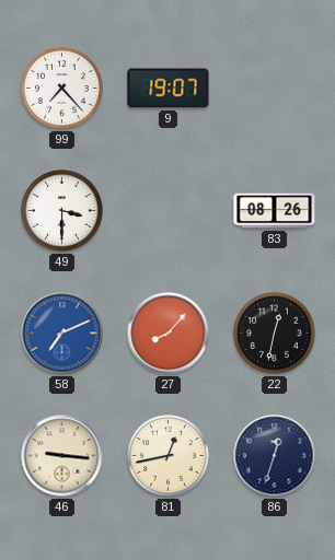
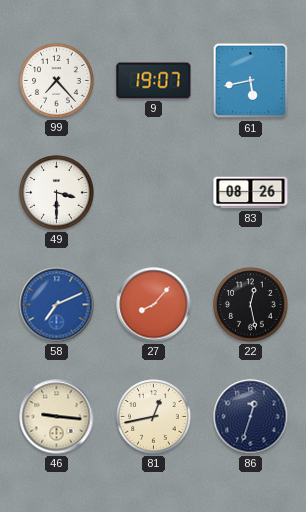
61: none -> 5:43 (251, 81)
22: 12:32 -> 12:28 (251, 305)
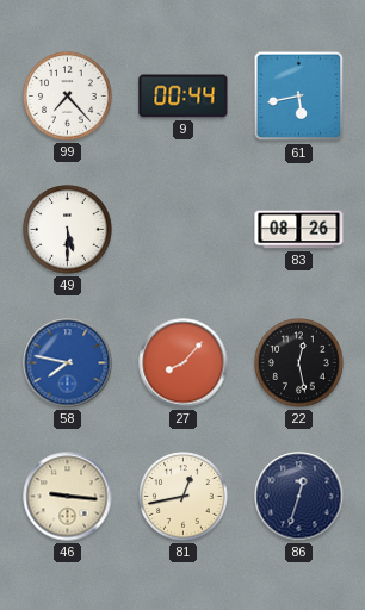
9: 19:07 -> 00:44 (184, 97)
49: 3:30 -> 5:30 (68, 230)
58: 7:11 -> 7:47 (68, 363)
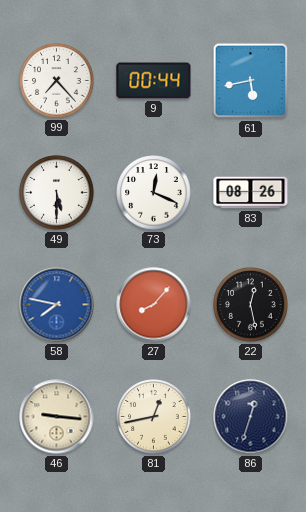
73: none -> 12:19 (154, 193)
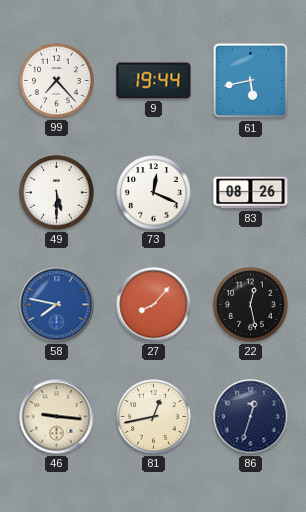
9: 00:44 -> 19:44 (154, 81)
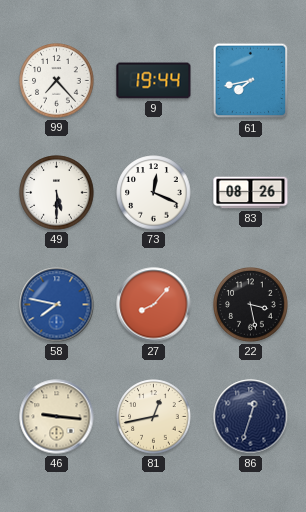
61: 5:43 -> 7:43 (251, 81)
22: 12:28 -> 3:28 (251, 305)
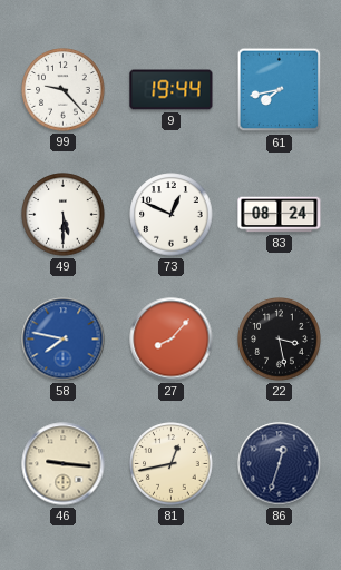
99: 7:23 -> 9:23 (64, 90)
73: 12:19 -> 12:49 (172, 215)
83: 08:26 -> 08:24 (280, 215)
